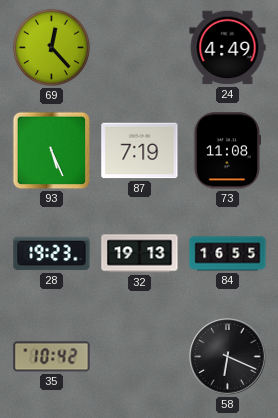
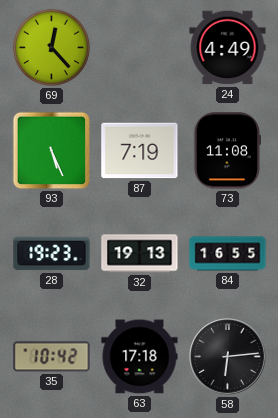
63: none -> 17:18 (140, 357)
58: 6:19 -> 6:14 (228, 357)
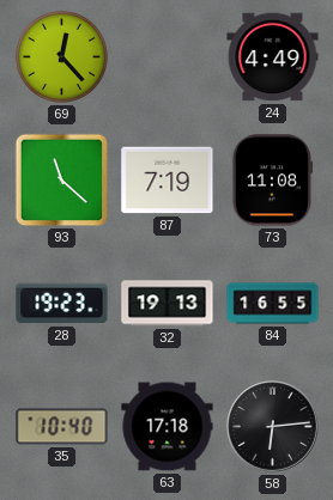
93: 5:26 -> 11:22 (62, 181)
35: 10:42 -> 10:40 (62, 427)
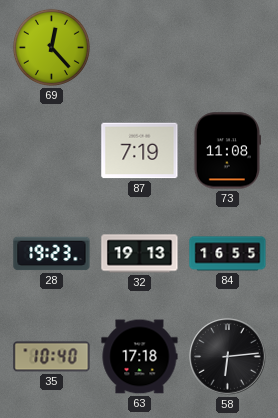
24: 4:49 -> none (273, 57)
93: 11:22 -> none (62, 181)
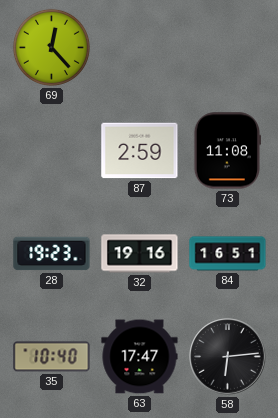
87: 7:19 -> 2:59 (140, 151)
32: 19:13 -> 19:16 (140, 254)
84: 16:55 -> 16:51 (228, 254)
63: 17:18 -> 17:47 (140, 357)
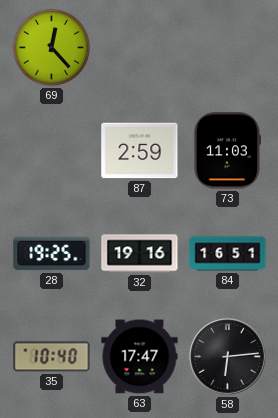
73: 11:08 -> 11:03 (227, 151)
28: 19:23 -> 19:25 (52, 254)
